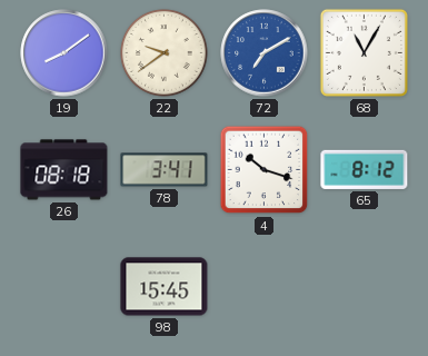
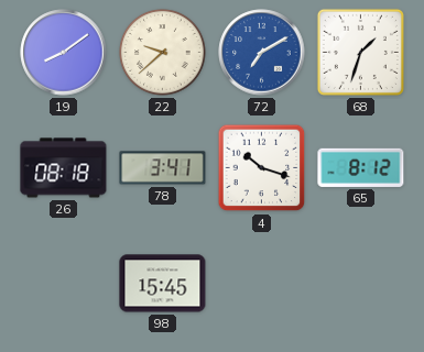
22: 9:39 -> 9:38 (163, 53)
68: 11:05 -> 1:33 (360, 52)
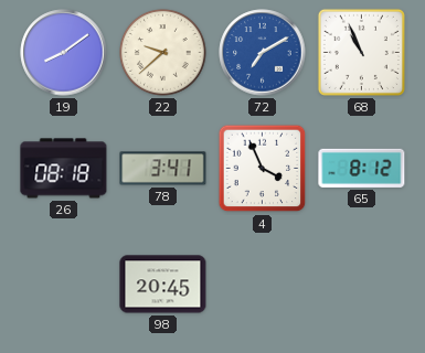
68: 1:33 -> 10:56 (361, 52)
4: 10:18 -> 3:56 (263, 169)
98: 15:45 -> 20:45 (163, 285)
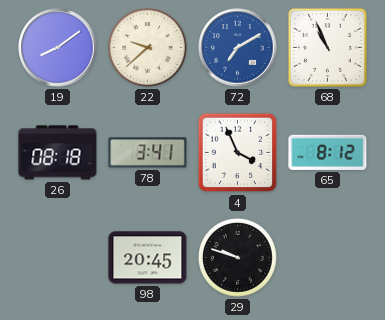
29: none -> 9:48 (238, 258)
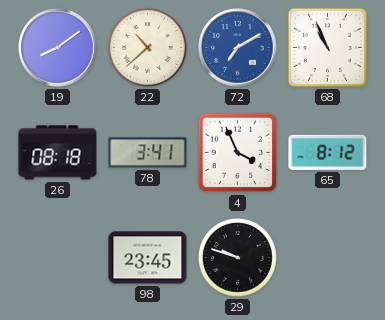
22: 9:38 -> 10:38 (148, 48)
98: 20:45 -> 23:45 (148, 258)
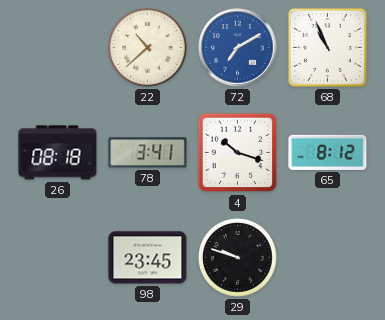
19: 8:09 -> none (58, 48)
4: 3:56 -> 10:18 (238, 153)
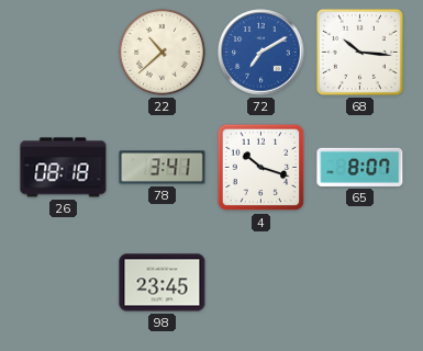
68: 10:56 -> 10:16 (359, 52)
65: 8:12 -> 8:07 (360, 167)
29: 9:48 -> none (238, 258)
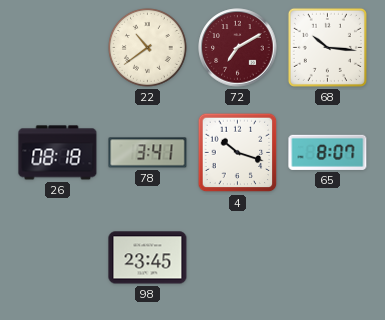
22: 10:38 -> 10:39 (148, 48)
72 dial: blue -> burgundy (238, 48)
